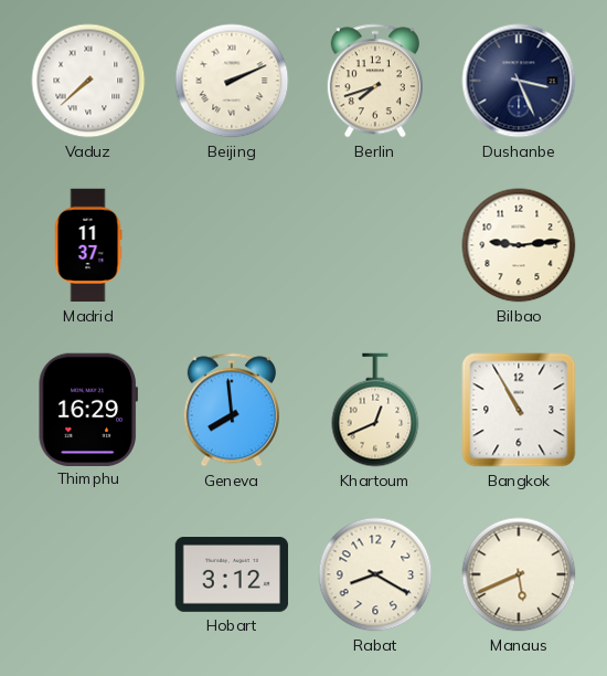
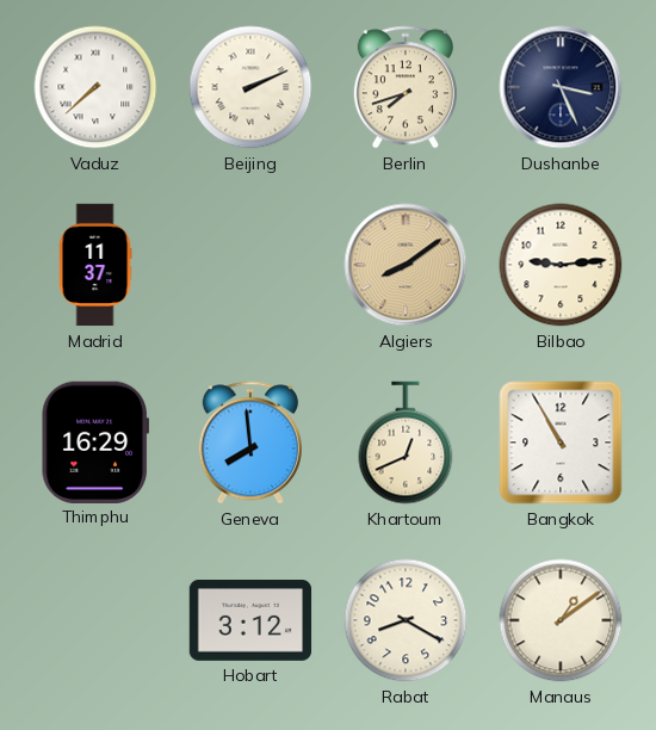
Algiers: none -> 8:09 (406, 265)
Manaus: 5:41 -> 1:09 (561, 620)
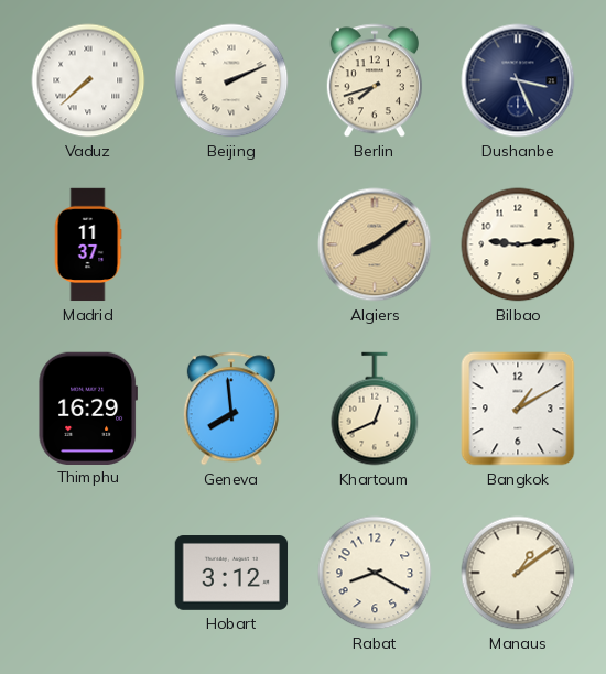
Bangkok: 10:55 -> 1:10 (518, 409)
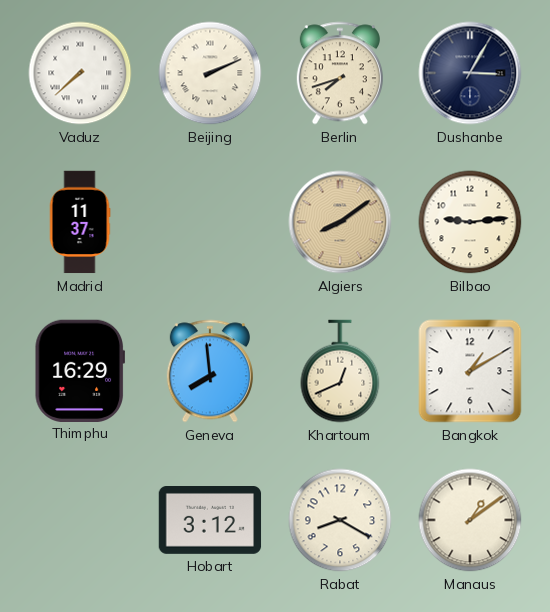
Dushanbe: 3:26 -> 3:05 (470, 73)
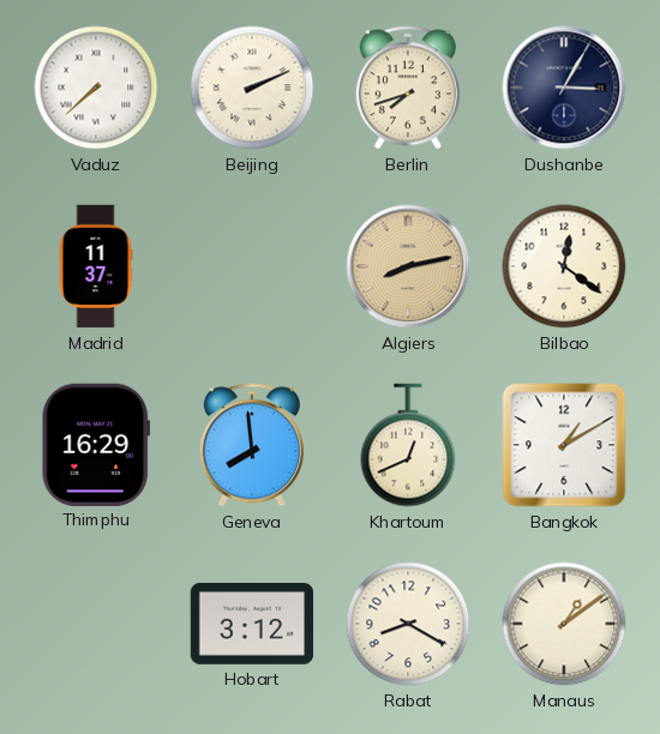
Algiers: 8:09 -> 8:13 (408, 266)
Bilbao: 9:14 -> 12:21 (564, 266)
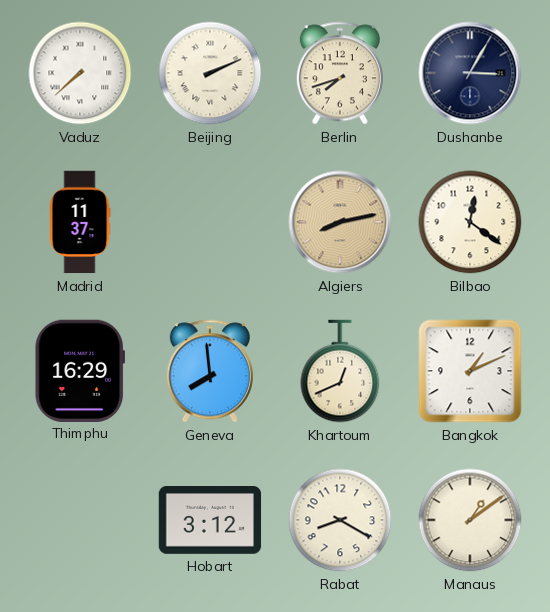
Bangkok: 1:10 -> 1:11 (470, 371)
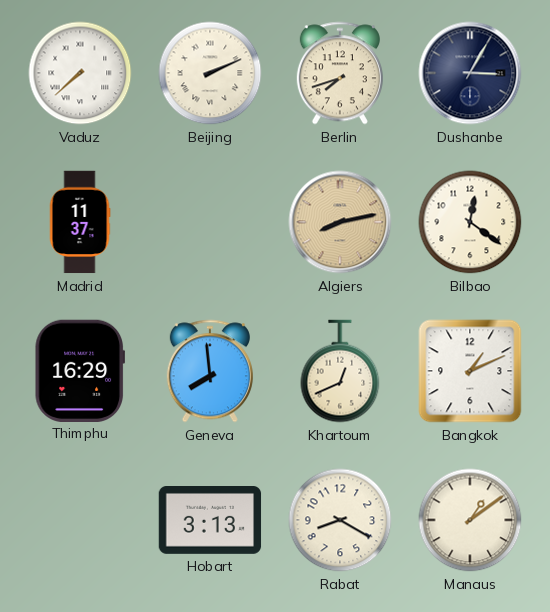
Hobart: 3:12 -> 3:13 (210, 521)
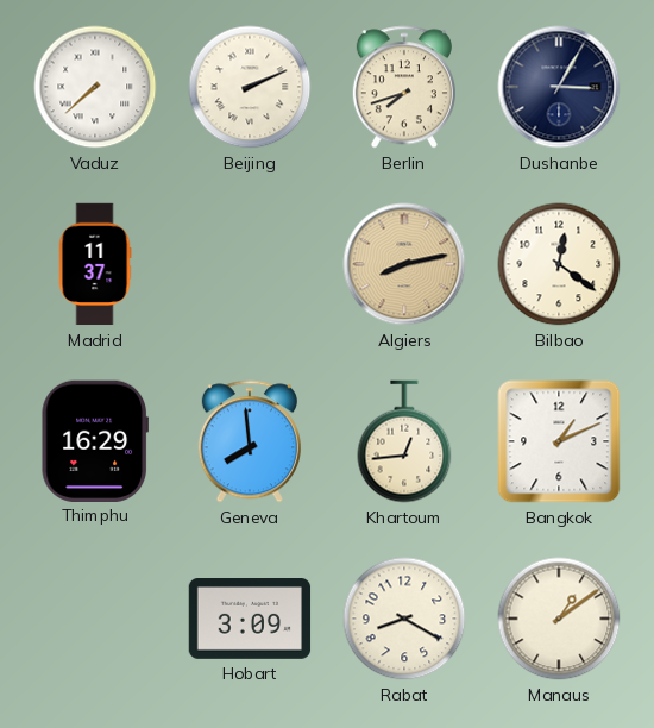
Khartoum: 12:41 -> 12:44 (404, 441)
Hobart: 3:13 -> 3:09 (250, 620)
